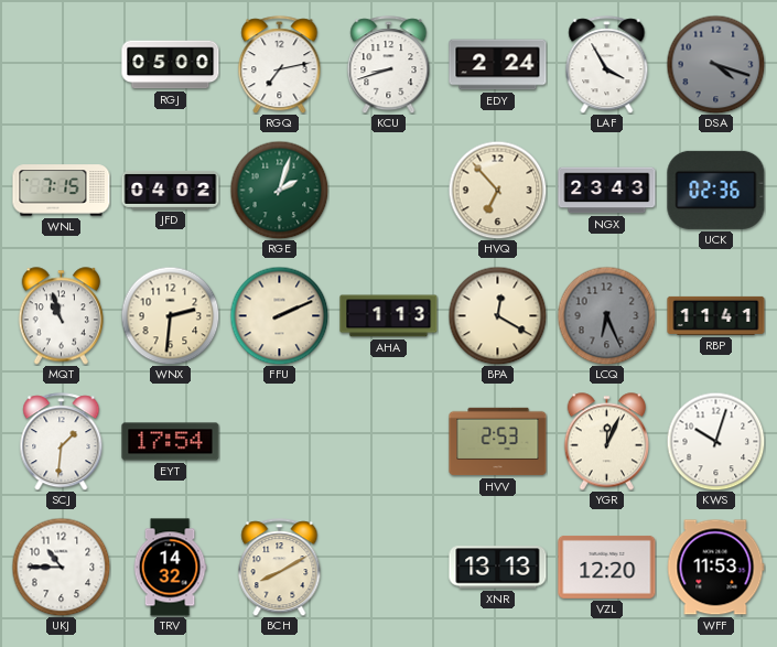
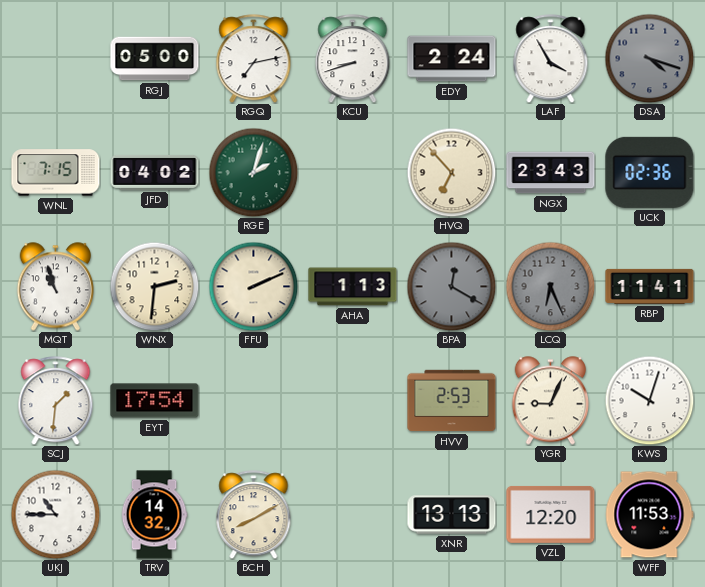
BPA dial: cream -> grey (451, 286)
YGR: 12:04 -> 9:04 (550, 401)
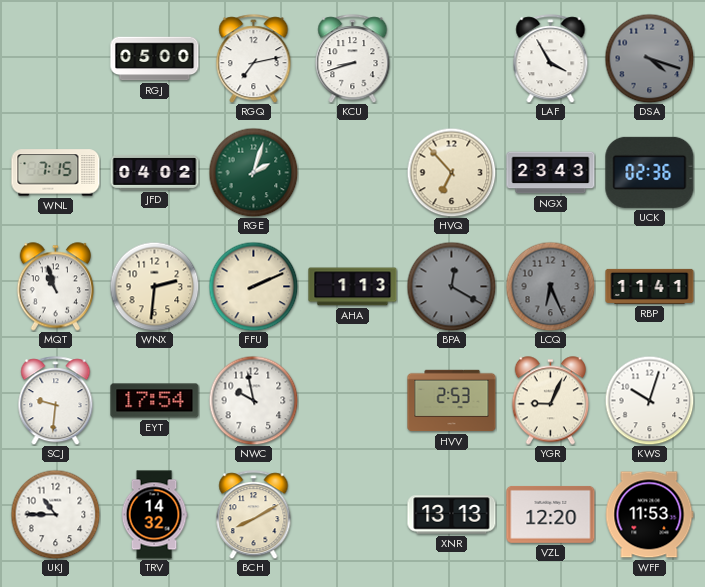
EDY: 2:24 -> none (452, 59)
SCJ: 1:31 -> 9:31 (56, 401)
NWC: none -> 9:58 (253, 400)
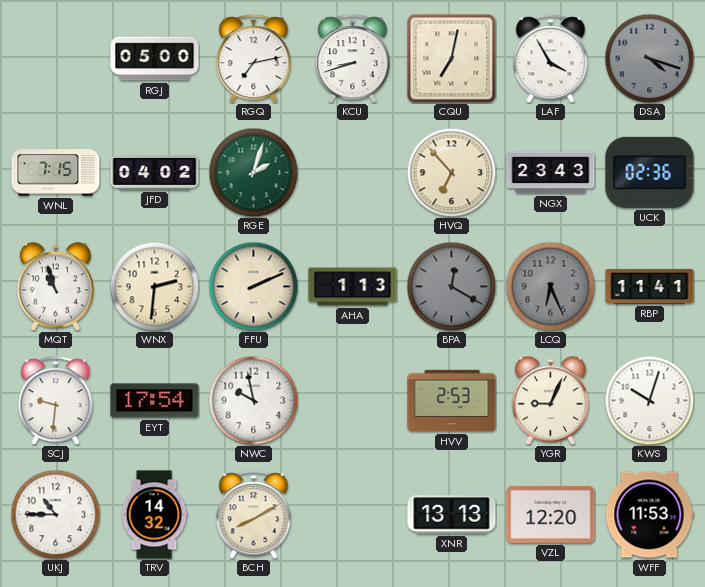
CQU: none -> 7:02 (451, 58)
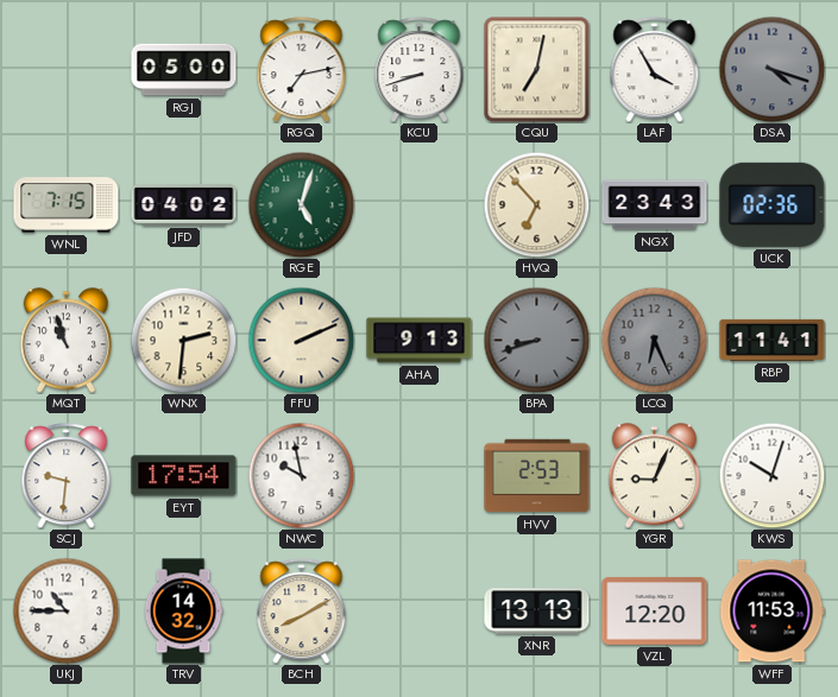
RGE: 2:03 -> 5:03 (301, 204)
AHA: 1:13 -> 9:13 (420, 341)
BPA: 12:20 -> 8:42 (536, 340)
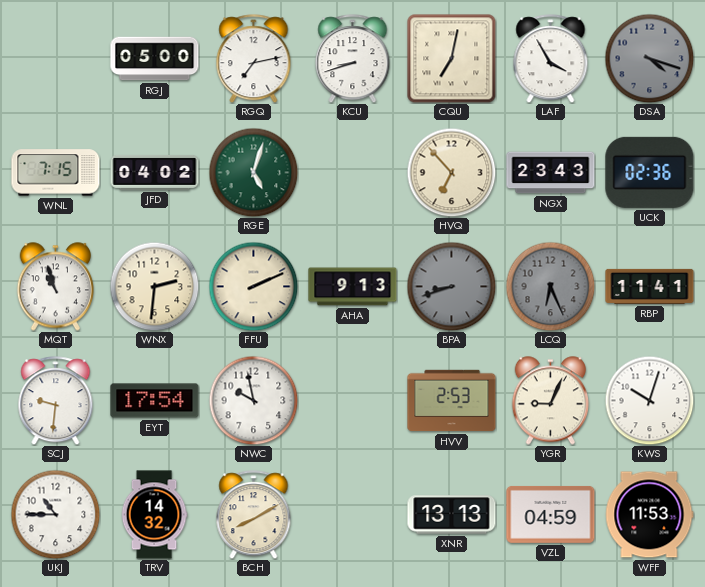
VZL: 12:20 -> 04:59 (551, 514)
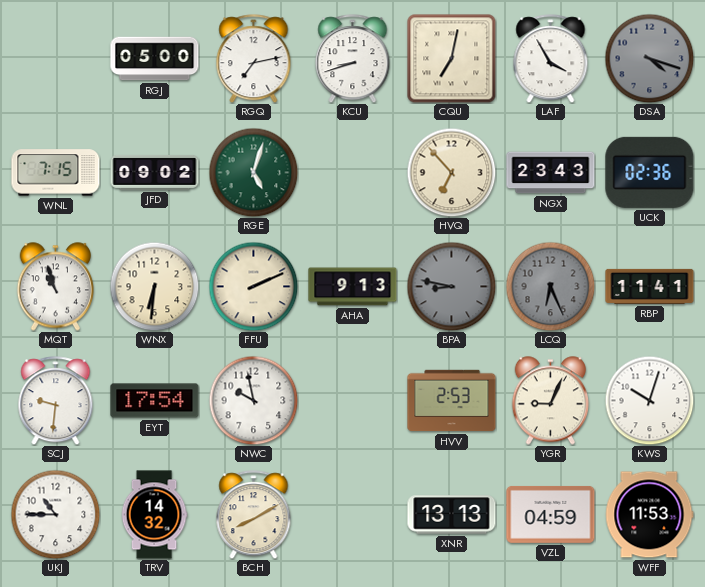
JFD: 04:02 -> 09:02 (155, 172)
WNX: 2:31 -> 6:31 (154, 286)
BPA: 8:42 -> 8:47 (451, 286)
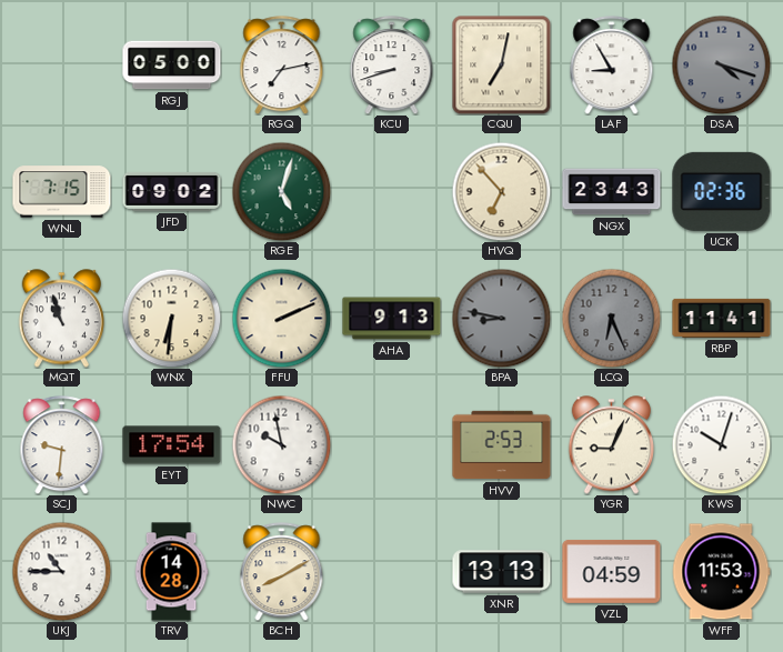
LAF: 3:55 -> 8:55 (612, 66)
TRV: 14:32 -> 14:28 (171, 572)
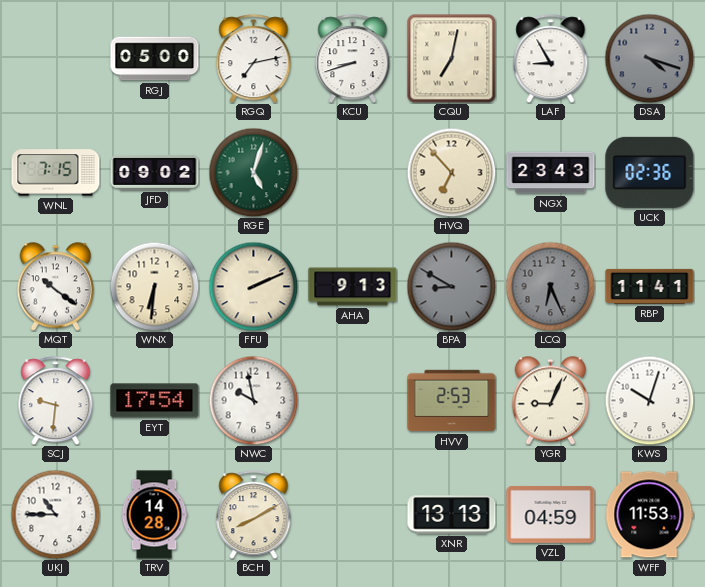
MQT: 10:57 -> 10:21 (55, 287)
BPA: 8:47 -> 8:50 (451, 286)
